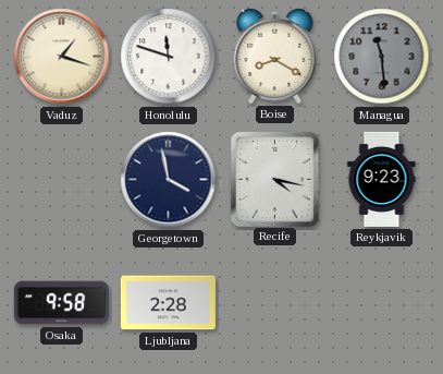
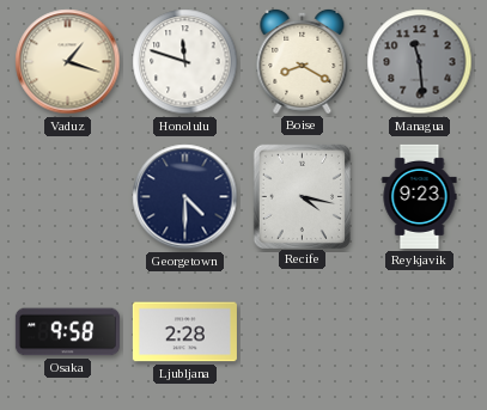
Georgetown: 3:58 -> 4:30 (185, 197)
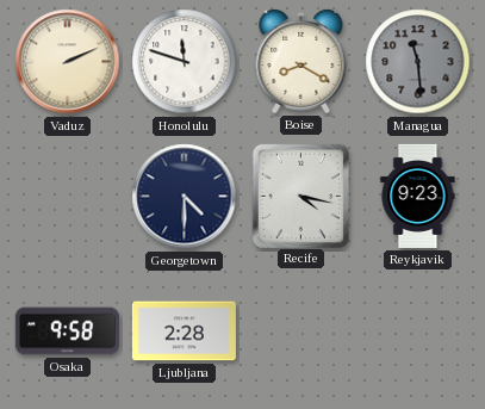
Vaduz: 1:18 -> 2:11 (68, 62)
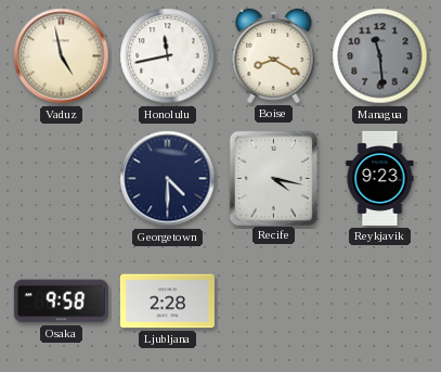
Vaduz: 2:11 -> 4:58 (62, 56)
Honolulu: 11:48 -> 11:43 (168, 56)
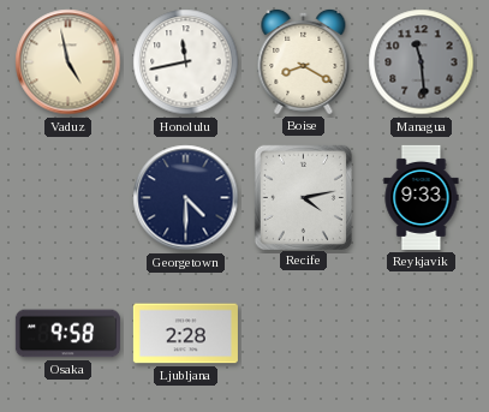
Recife: 4:17 -> 4:13 (303, 197)
Reykjavik: 9:23 -> 9:33 (422, 197)
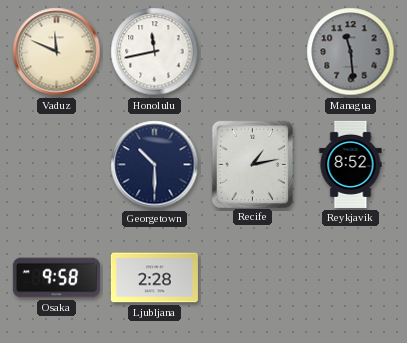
Vaduz: 4:58 -> 11:49 (57, 52)
Boise: 8:20 -> none (304, 61)
Georgetown: 4:30 -> 10:30 (155, 165)
Recife: 4:13 -> 1:13 (252, 164)
Reykjavik: 9:33 -> 8:52 (351, 164)
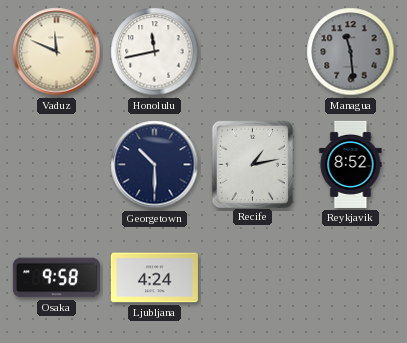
Ljubljana: 2:28 -> 4:24 (154, 278)
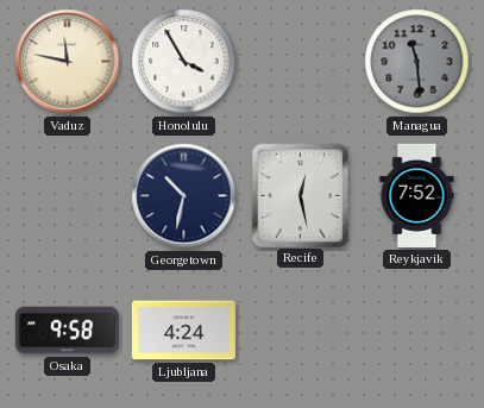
Vaduz: 11:49 -> 11:47 (68, 62)
Honolulu: 11:43 -> 3:55 (184, 62)
Georgetown: 10:30 -> 10:32 (184, 196)
Recife: 1:13 -> 12:28 (300, 195)
Reykjavik: 8:52 -> 7:52 (417, 195)
